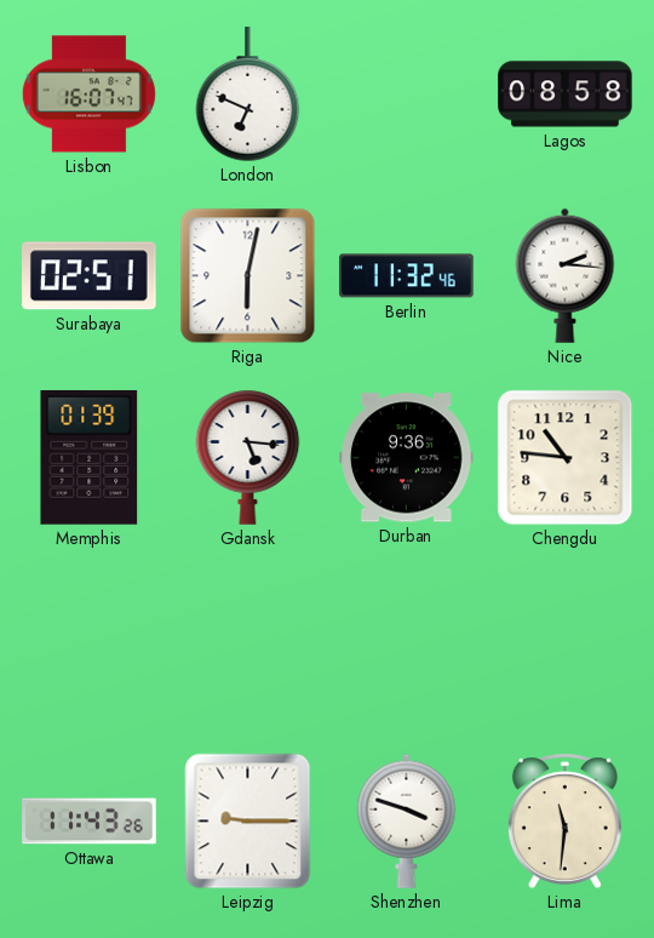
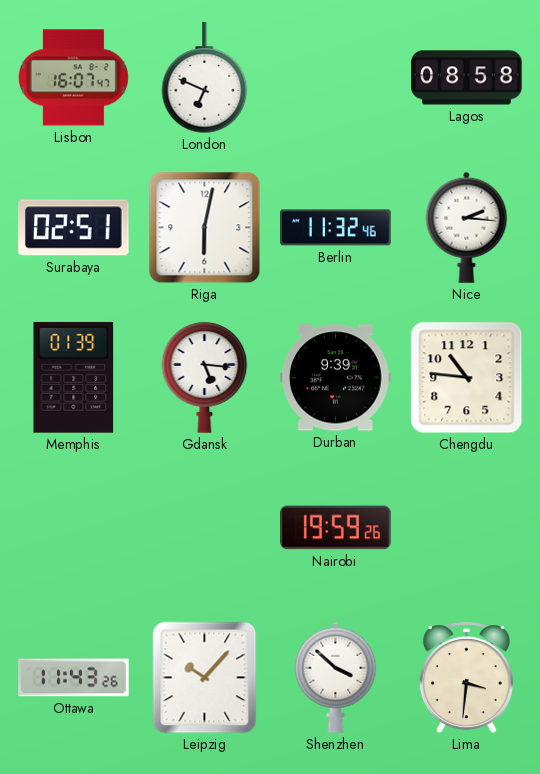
Durban: 9:36 -> 9:39 (336, 378)
Nairobi: none -> 19:59 (336, 528)
Leipzig: 9:15 -> 10:07 (205, 678)
Shenzhen: 3:48 -> 3:52 (336, 677)
Lima: 11:31 -> 3:31 (466, 678)
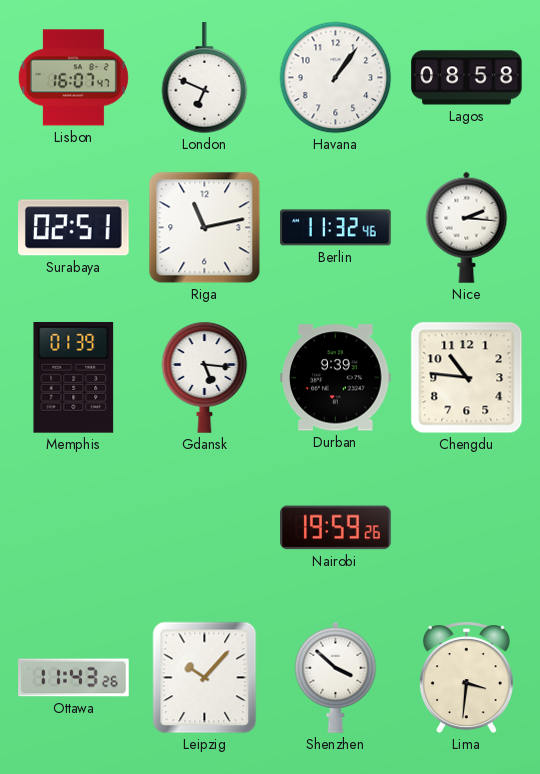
Havana: none -> 1:06 (336, 78)
Riga: 6:02 -> 11:13 (205, 228)
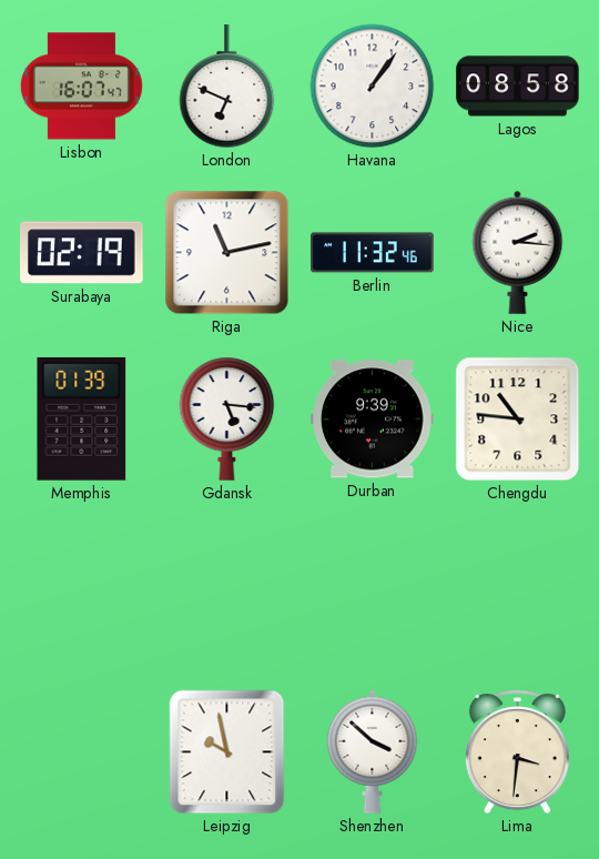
Surabaya: 02:51 -> 02:19 (82, 253)
Nairobi: 19:59 -> none (336, 528)
Ottawa: 11:43 -> none (74, 678)
Leipzig: 10:07 -> 9:58 (227, 752)
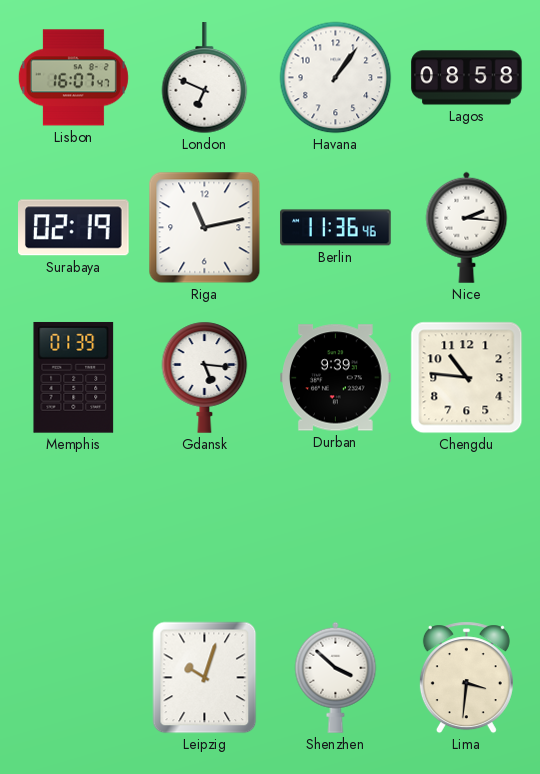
Berlin: 11:32 -> 11:36 (336, 228)
Leipzig: 9:58 -> 10:03 (205, 678)
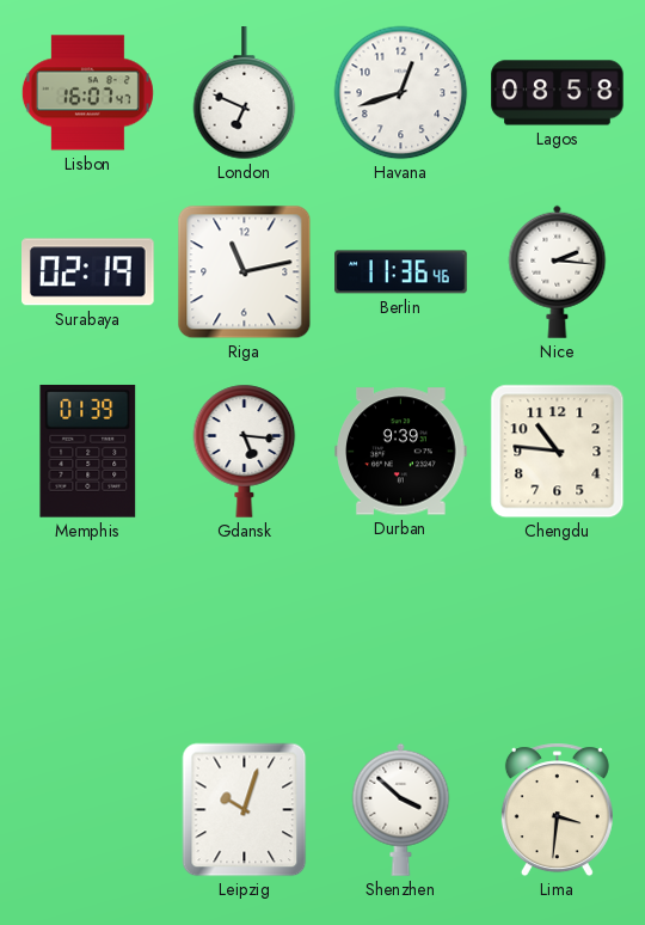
Havana: 1:06 -> 12:42 (401, 93)
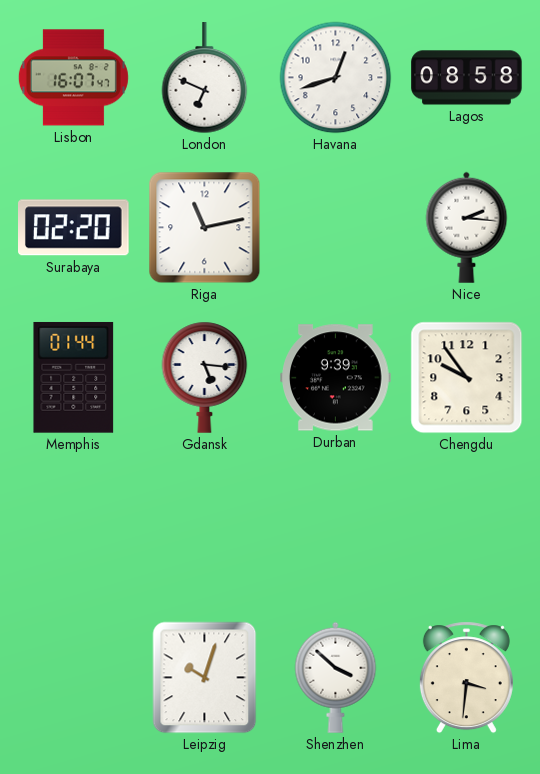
Surabaya: 02:19 -> 02:20 (74, 228)
Berlin: 11:36 -> none (401, 272)
Memphis: 01:39 -> 01:44 (74, 377)
Chengdu: 10:46 -> 9:54 (467, 378)
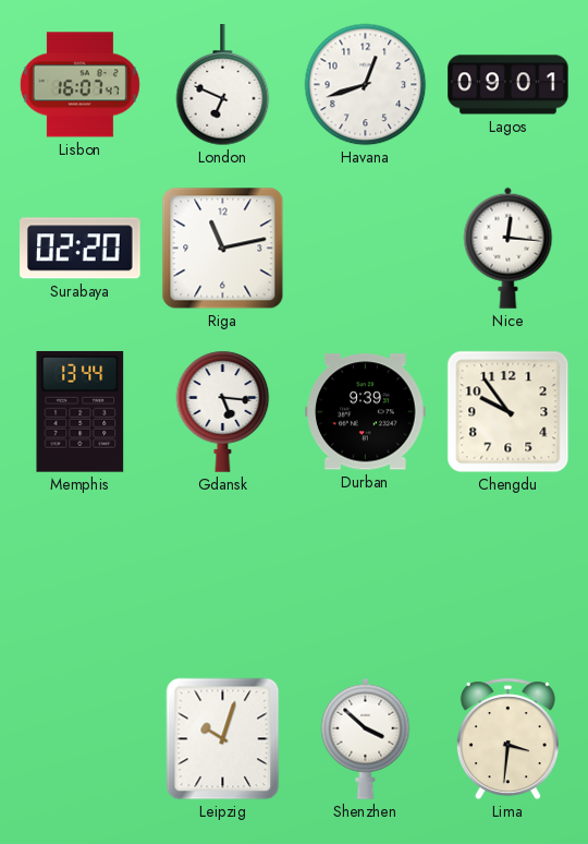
Lagos: 08:58 -> 09:01 (509, 85)
Nice: 2:16 -> 12:16 (509, 248)
Memphis: 01:44 -> 13:44 (81, 411)
